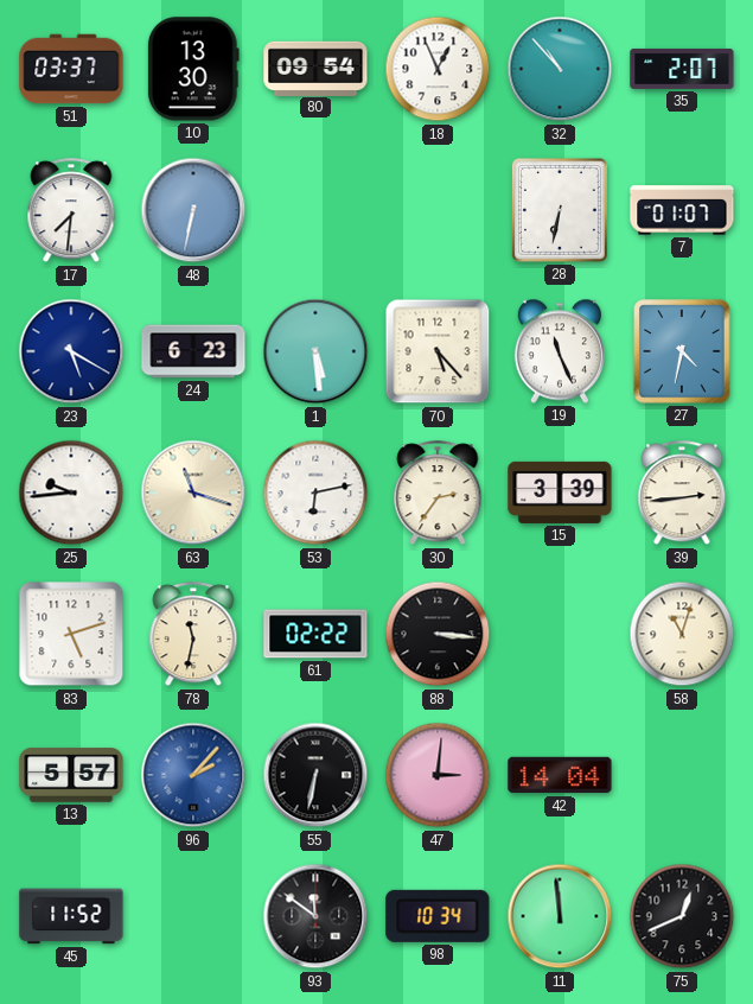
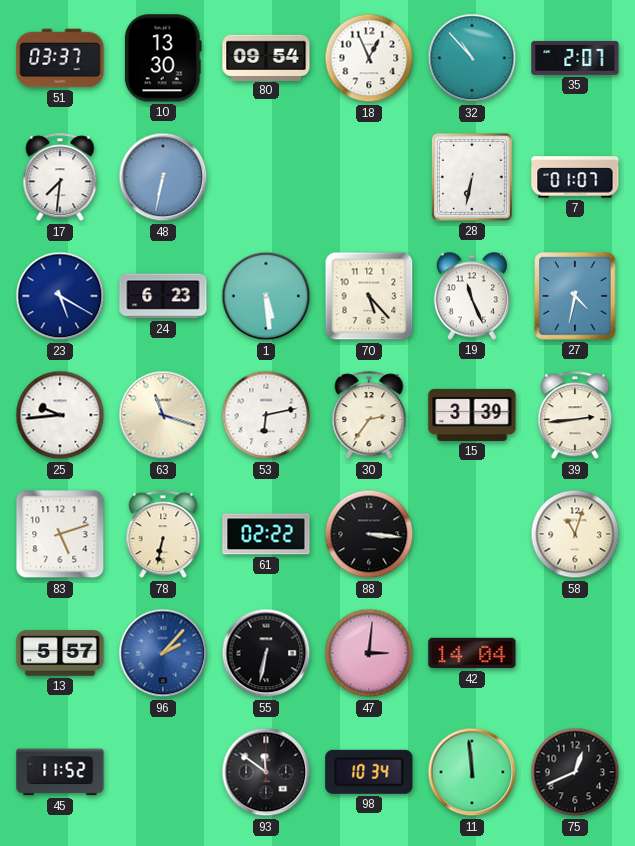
78: 11:32 -> 6:32 (163, 535)
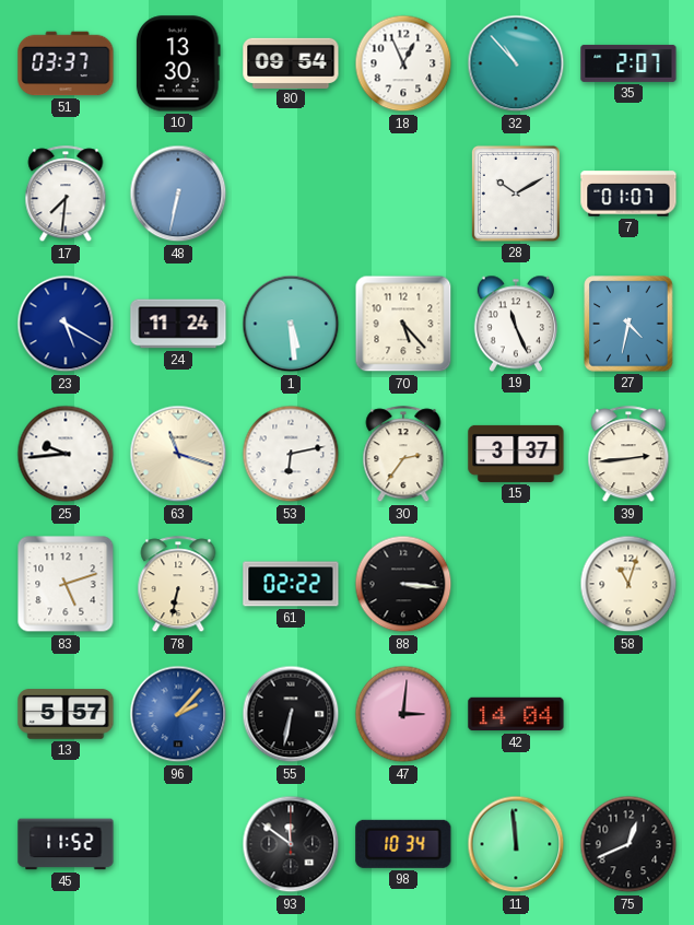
28: 6:32 -> 10:10 (516, 194)
24: 6:23 -> 11:24 (178, 324)
15: 3:39 -> 3:37 (516, 454)
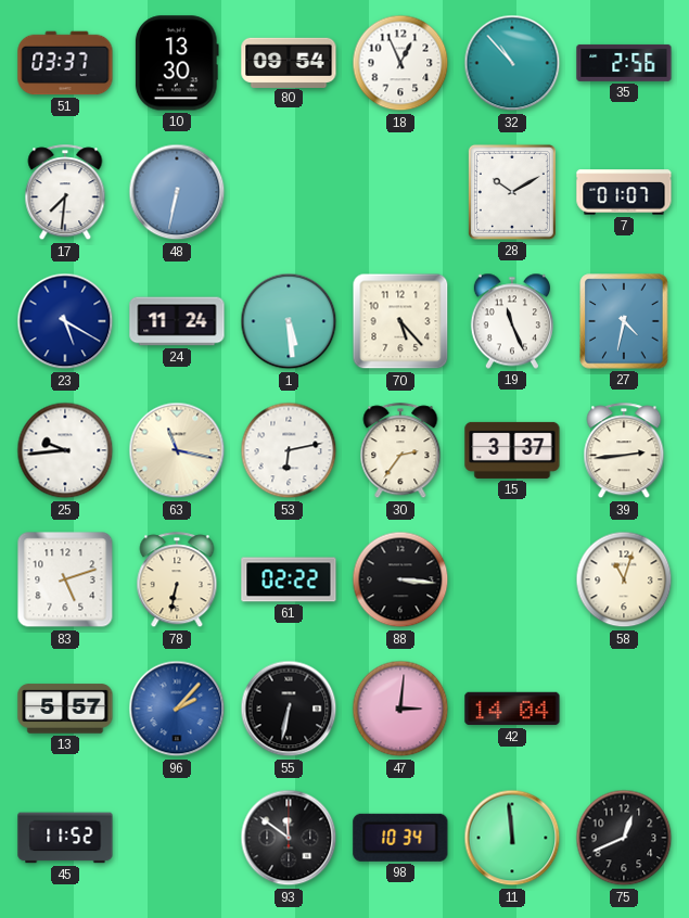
35: 2:07 -> 2:56 (624, 63)
63: 11:18 -> 11:17 (177, 450)
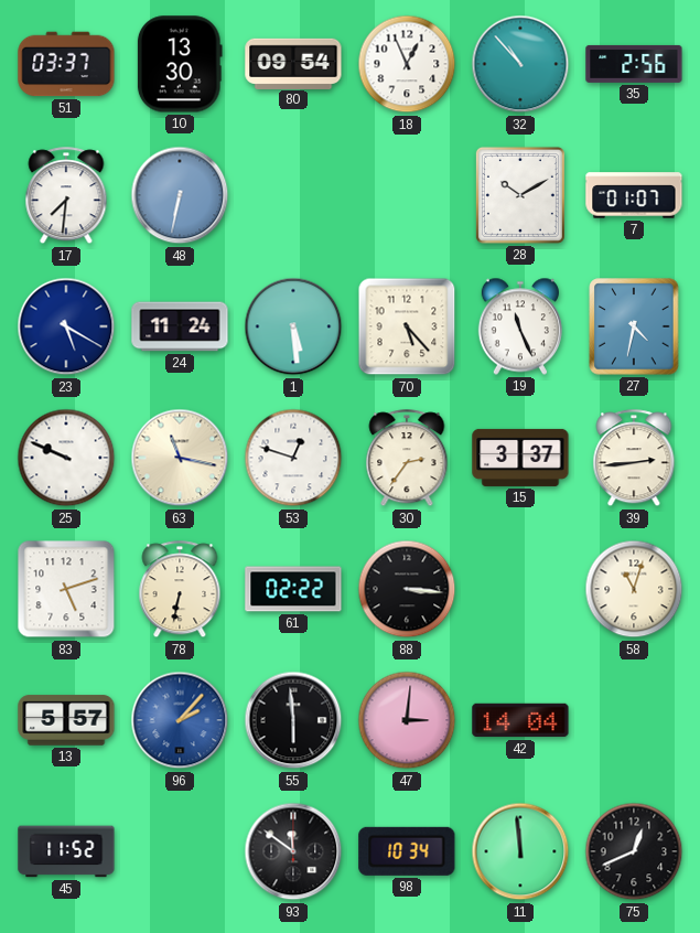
25: 9:44 -> 9:49 (66, 458)
53: 6:13 -> 12:48 (293, 458)
55: 6:32 -> 5:59 (293, 720)
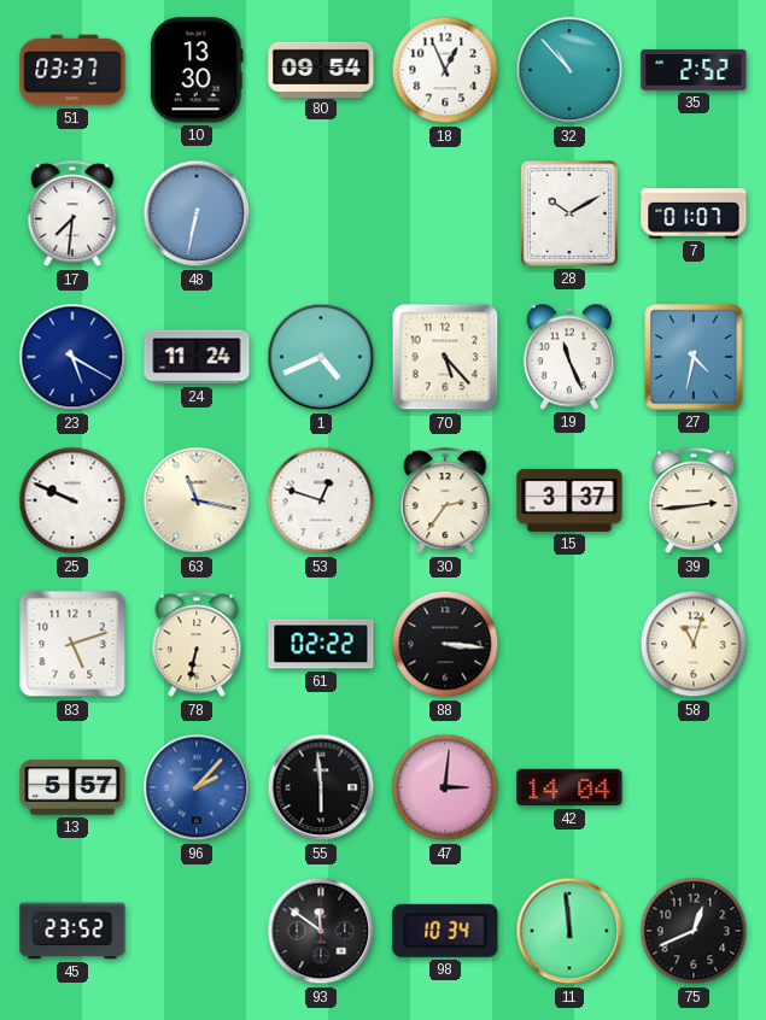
35: 2:56 -> 2:52 (694, 70)
1: 5:29 -> 4:41 (321, 357)
45: 11:52 -> 23:52 (72, 931)
